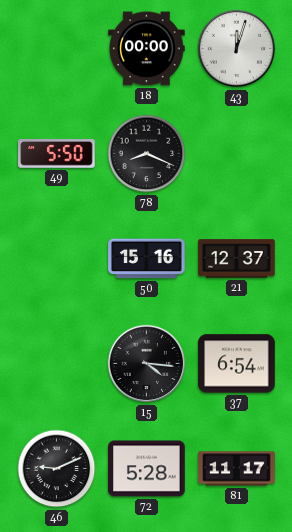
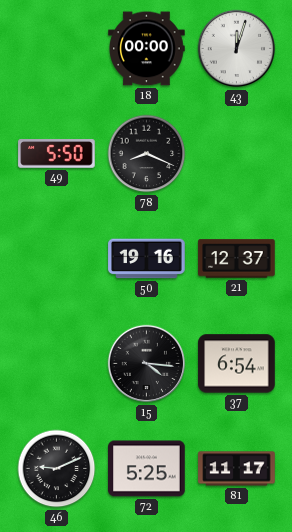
50: 15:16 -> 19:16 (147, 259)
72: 5:28 -> 5:25 (147, 469)
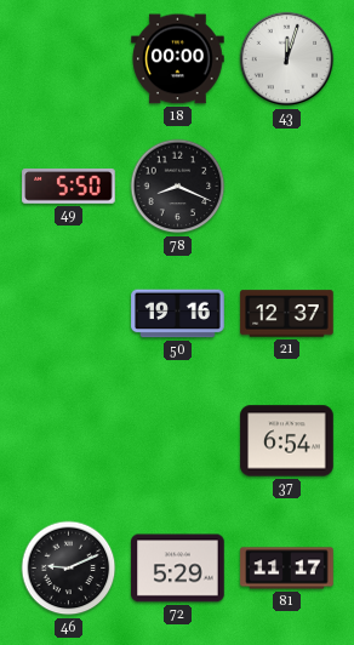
15: 4:16 -> none (147, 364)
72: 5:25 -> 5:29 (178, 569)
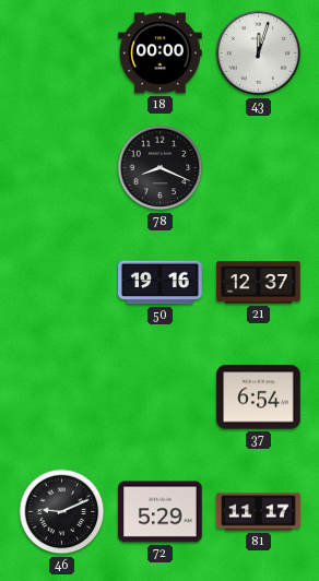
49: 5:50 -> none (69, 187)
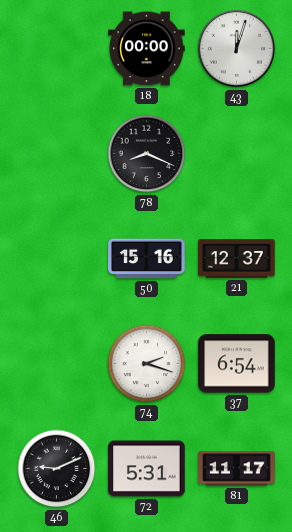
50: 19:16 -> 15:16 (147, 259)
74: none -> 2:18 (147, 364)
72: 5:29 -> 5:31 (147, 469)
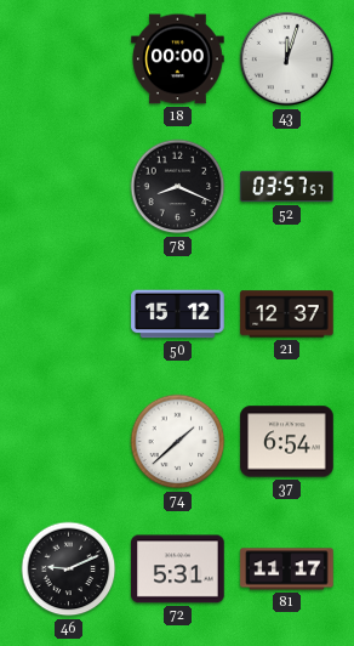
52: none -> 03:57 (287, 187)
50: 15:16 -> 15:12 (178, 314)
74: 2:18 -> 1:38 (178, 442)
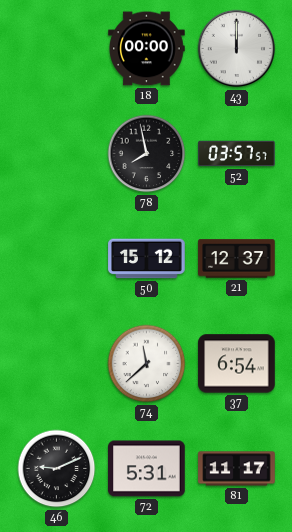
43: 12:03 -> 12:00 (237, 49)
78: 8:19 -> 7:58 (147, 154)
74: 1:38 -> 11:38 (147, 364)
